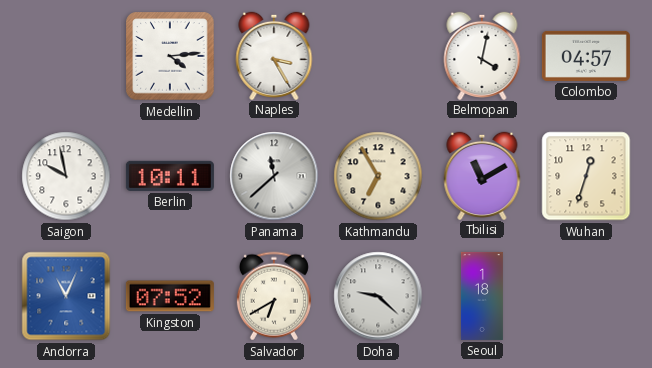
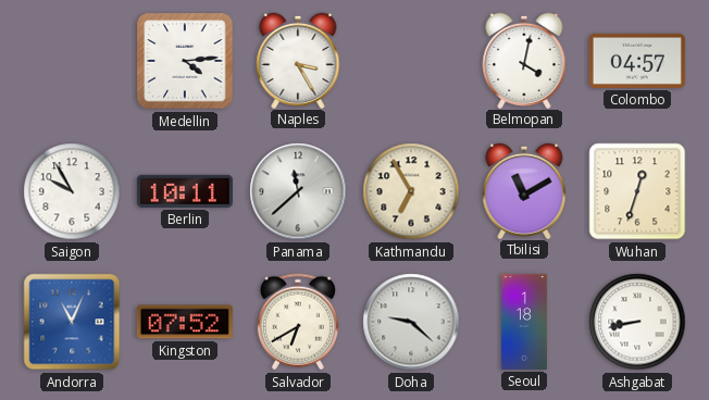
Saigon: 9:58 -> 9:55 (72, 191)
Ashgabat: none -> 8:43 (637, 322)
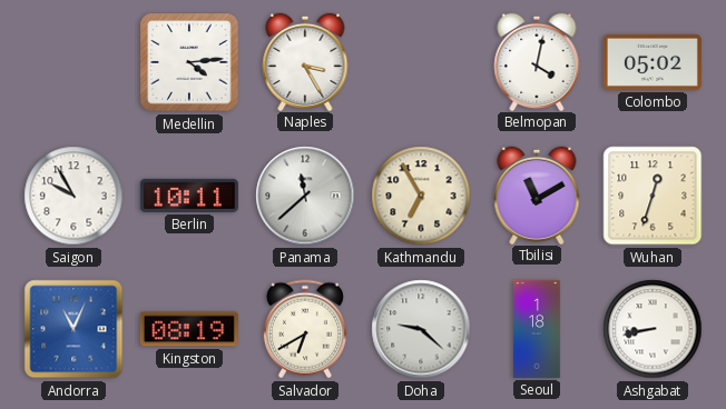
Colombo: 04:57 -> 05:02 (653, 62)
Kingston: 07:52 -> 08:19 (189, 329)
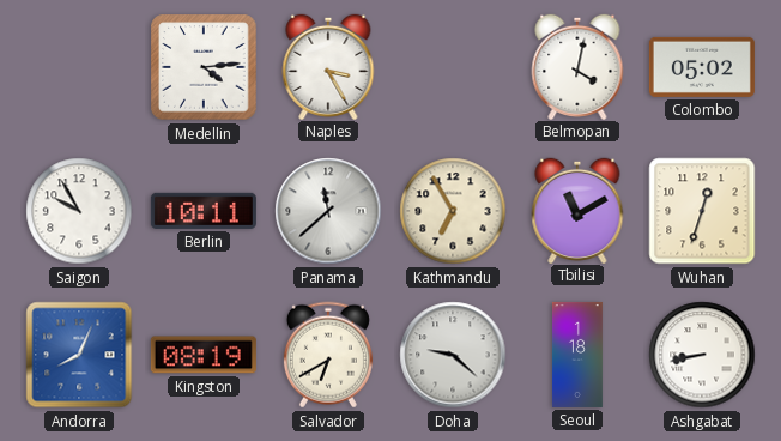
Andorra: 11:04 -> 8:04 (79, 355)
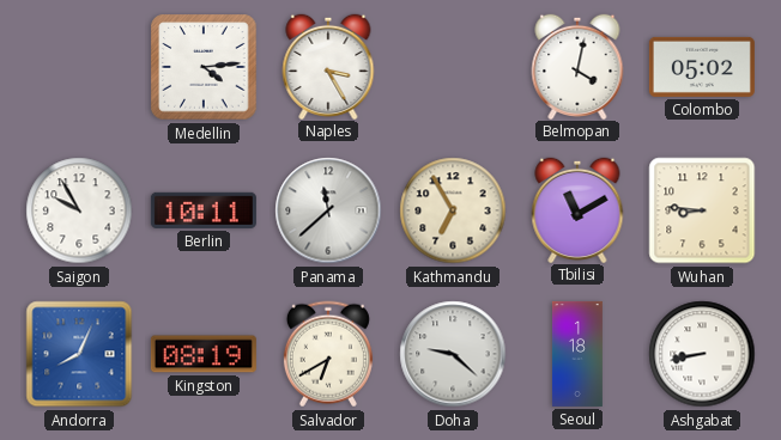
Wuhan: 12:33 -> 8:46 (702, 210)
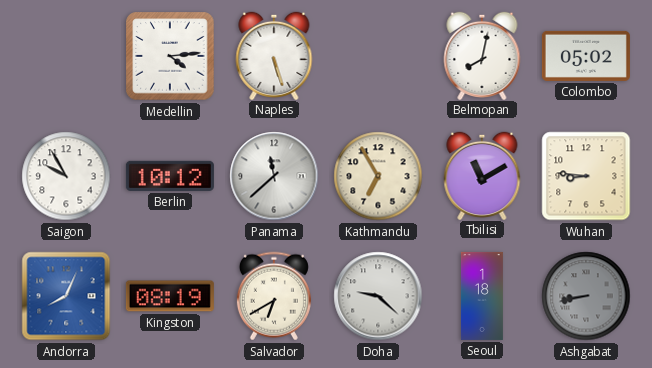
Naples: 3:25 -> 5:27 (274, 55)
Belmopan: 4:02 -> 8:02 (482, 55)
Berlin: 10:11 -> 10:12 (170, 176)
Ashgabat dial: white -> grey (586, 296)
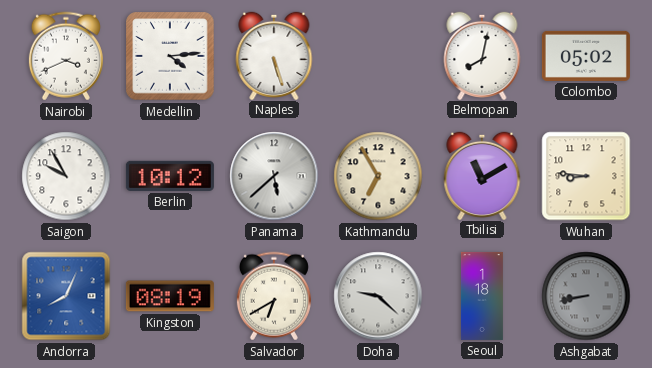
Nairobi: none -> 3:41 (66, 56)
Panama: 11:38 -> 5:38 (274, 176)
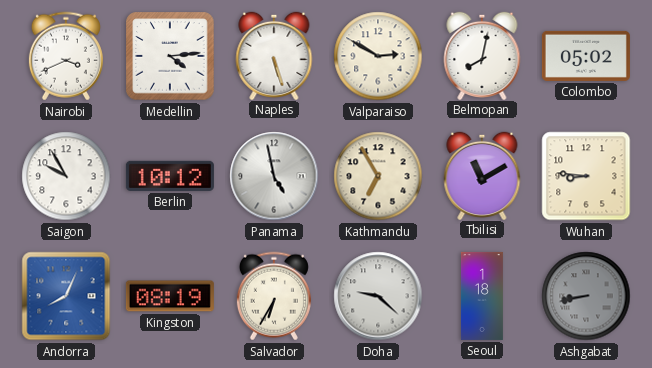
Valparaiso: none -> 2:50 (378, 56)
Panama: 5:38 -> 4:58 (274, 176)
Salvador: 6:40 -> 6:35 (274, 296)
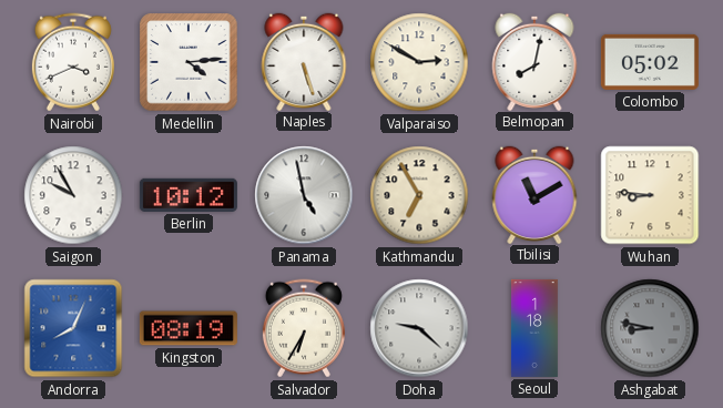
Ashgabat: 8:43 -> 8:47 (650, 328)
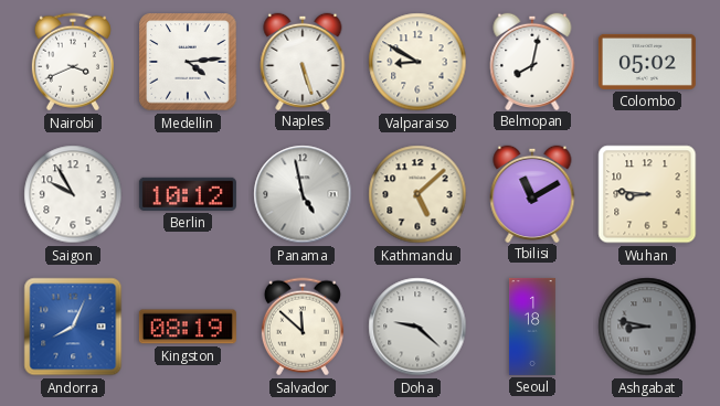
Valparaiso: 2:50 -> 8:50 (417, 62)
Kathmandu: 6:55 -> 5:08 (417, 194)
Salvador: 6:35 -> 11:52 (303, 327)
